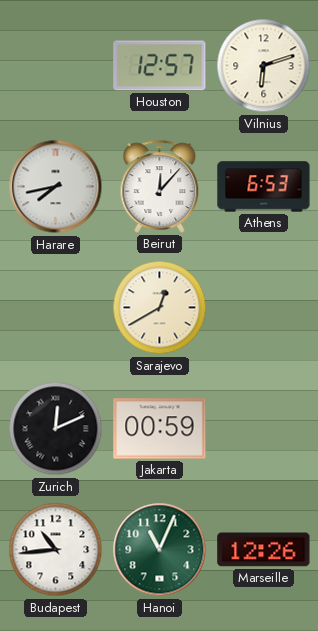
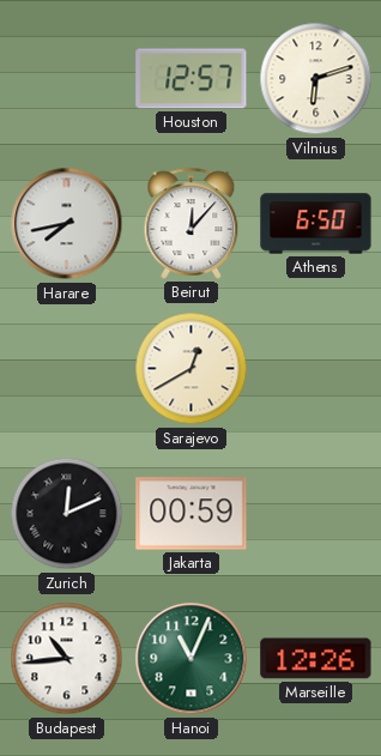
Athens: 6:53 -> 6:50 (316, 224)
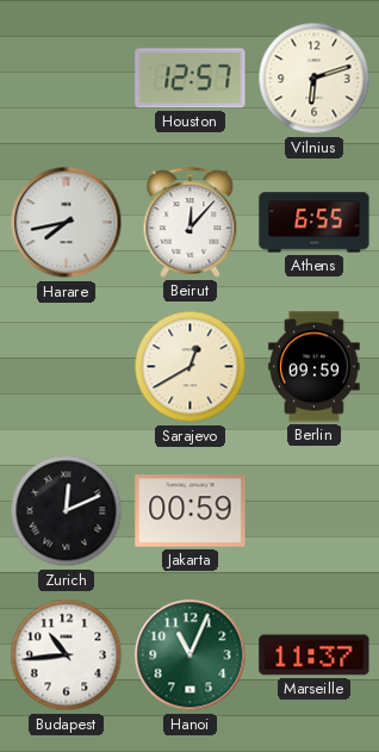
Athens: 6:50 -> 6:55 (315, 223)
Berlin: none -> 09:59 (315, 367)
Marseille: 12:26 -> 11:37 (315, 655)
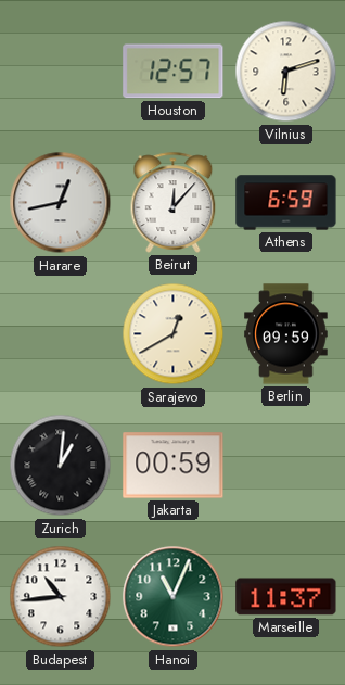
Harare: 7:43 -> 12:43 (61, 203)
Athens: 6:55 -> 6:59 (286, 203)
Zurich: 12:11 -> 1:01 (61, 466)
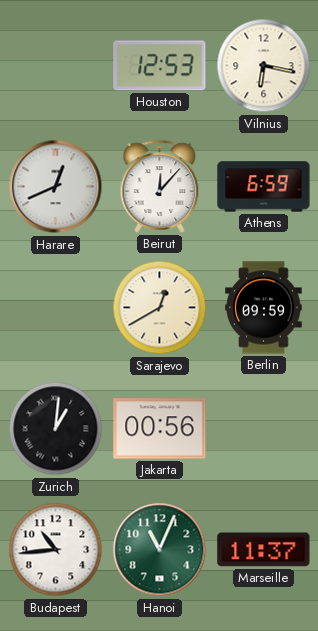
Houston: 12:57 -> 12:53 (160, 66)
Vilnius: 6:12 -> 6:17 (264, 66)
Harare: 12:43 -> 12:41 (56, 187)
Jakarta: 00:59 -> 00:56 (160, 429)
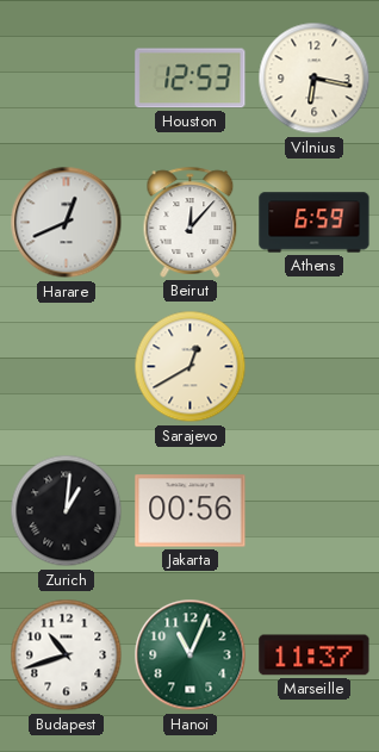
Berlin: 09:59 -> none (264, 308)
Budapest: 10:44 -> 10:42 (67, 655)
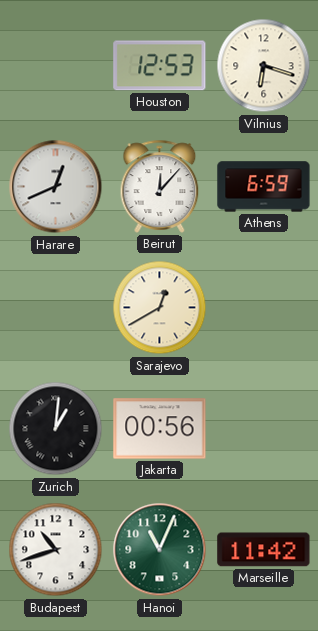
Vilnius: 6:17 -> 6:18 (264, 66)
Marseille: 11:37 -> 11:42 (264, 550)
